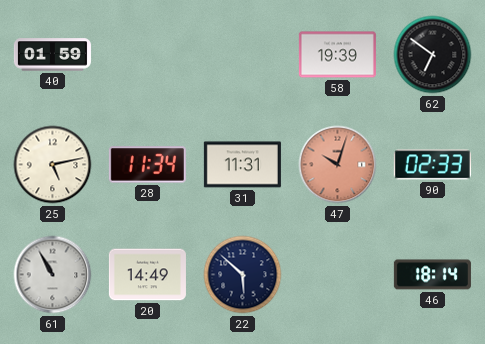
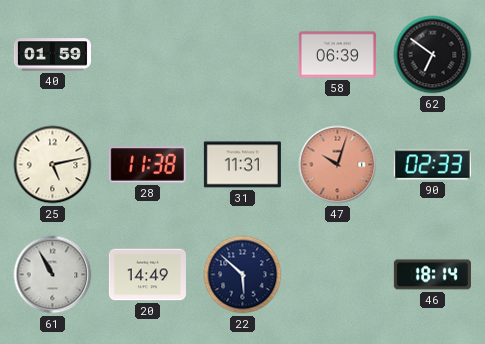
58: 19:39 -> 06:39 (337, 55)
28: 11:34 -> 11:38 (147, 165)
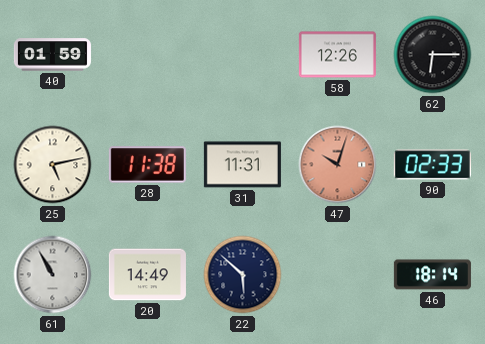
58: 06:39 -> 12:26 (337, 55)
62: 6:51 -> 6:15 (433, 55)
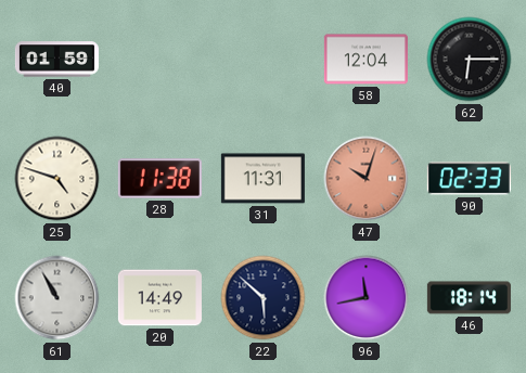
58: 12:26 -> 12:04 (365, 60)
25: 5:13 -> 4:48 (57, 179)
96: none -> 11:43 (367, 298)
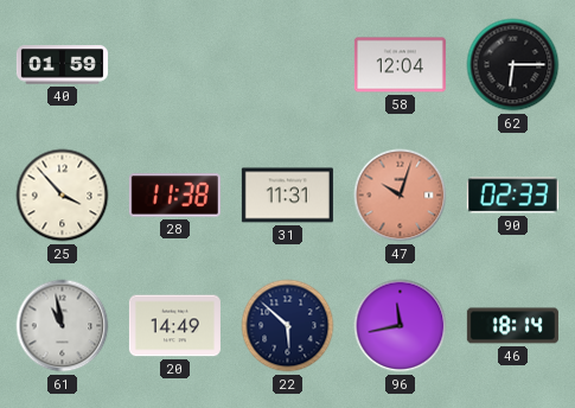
25: 4:48 -> 3:53 (63, 196)
61: 10:55 -> 10:58 (63, 326)
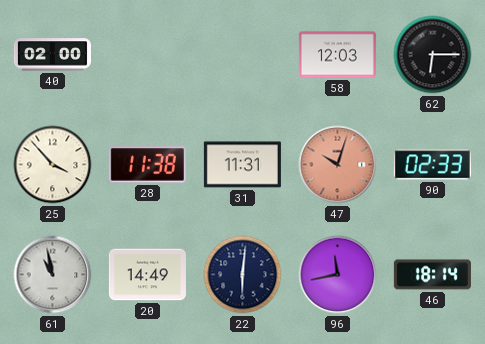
40: 01:59 -> 02:00 (52, 55)
58: 12:04 -> 12:03 (337, 55)
22: 5:52 -> 6:01 (243, 275)
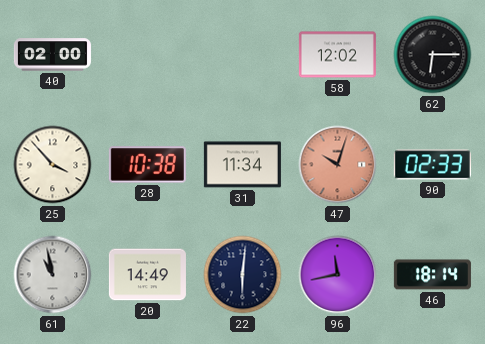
58: 12:03 -> 12:02 (337, 55)
28: 11:38 -> 10:38 (147, 165)
31: 11:31 -> 11:34 (242, 165)
